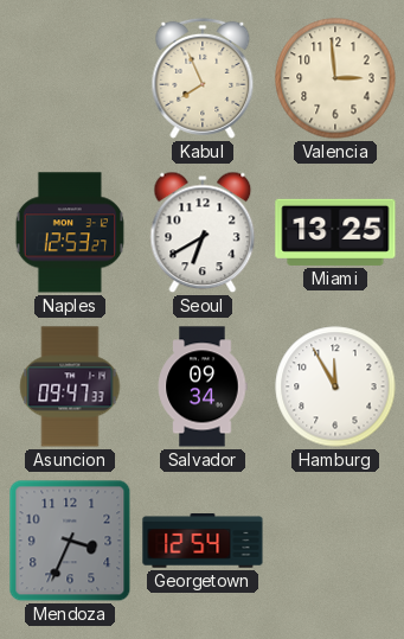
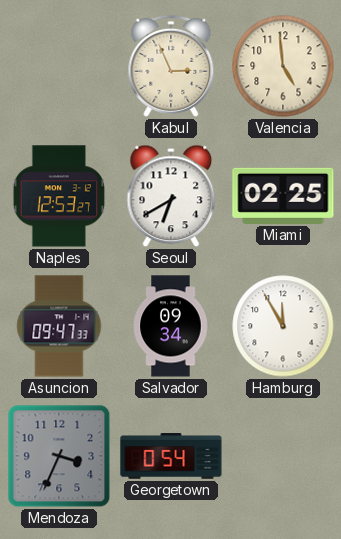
Kabul: 7:56 -> 2:56 (171, 66)
Valencia: 2:59 -> 4:59 (283, 66)
Miami: 13:25 -> 02:25 (283, 196)
Georgetown: 12:54 -> 0:54 (171, 456)
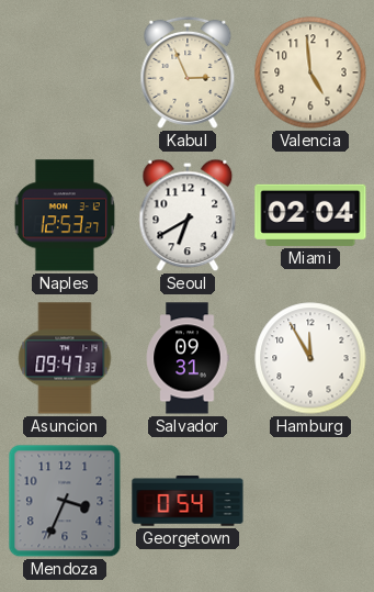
Miami: 02:25 -> 02:04 (310, 215)
Salvador: 09:34 -> 09:31 (188, 358)
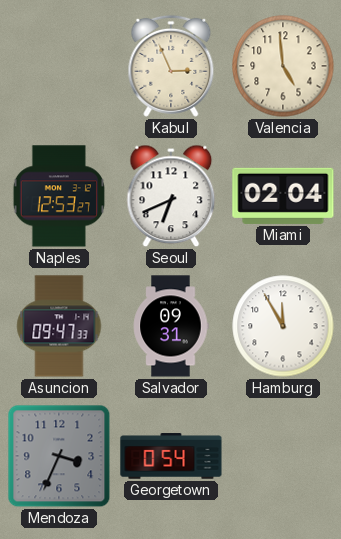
Seoul: 6:40 -> 6:41 (171, 196)
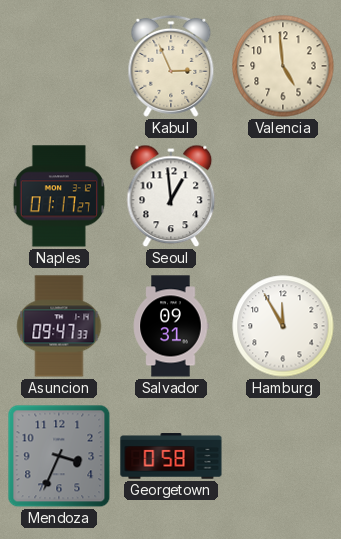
Naples: 12:53 -> 01:17 (58, 196)
Seoul: 6:41 -> 12:59 (171, 196)
Miami: 02:04 -> none (283, 196)
Georgetown: 0:54 -> 0:58 (171, 456)
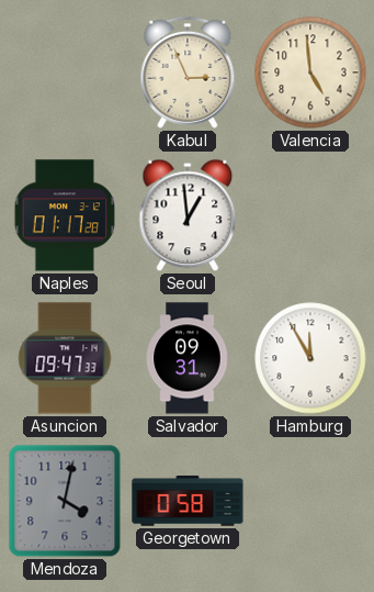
Naples: 01:17:27 -> 01:17:28 (64, 215)
Mendoza: 3:34 -> 4:02 (65, 501)
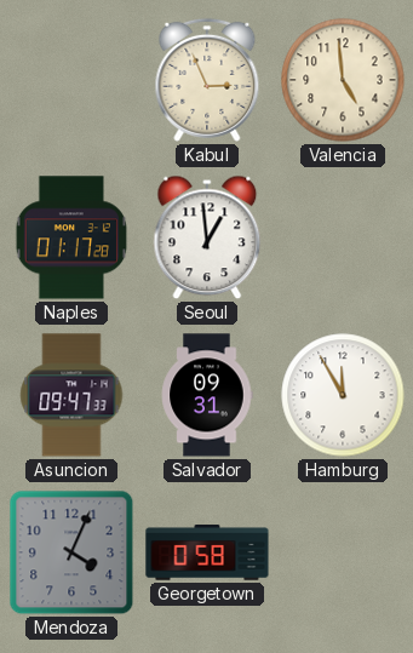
Mendoza: 4:02 -> 4:04 (71, 552)
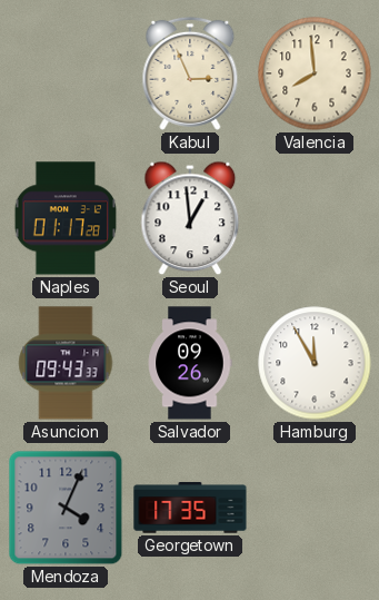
Valencia: 4:59 -> 7:59 (315, 73)
Asuncion: 09:47 -> 09:43 (66, 363)
Salvador: 09:31 -> 09:26 (190, 363)
Georgetown: 0:58 -> 17:35 (190, 508)
